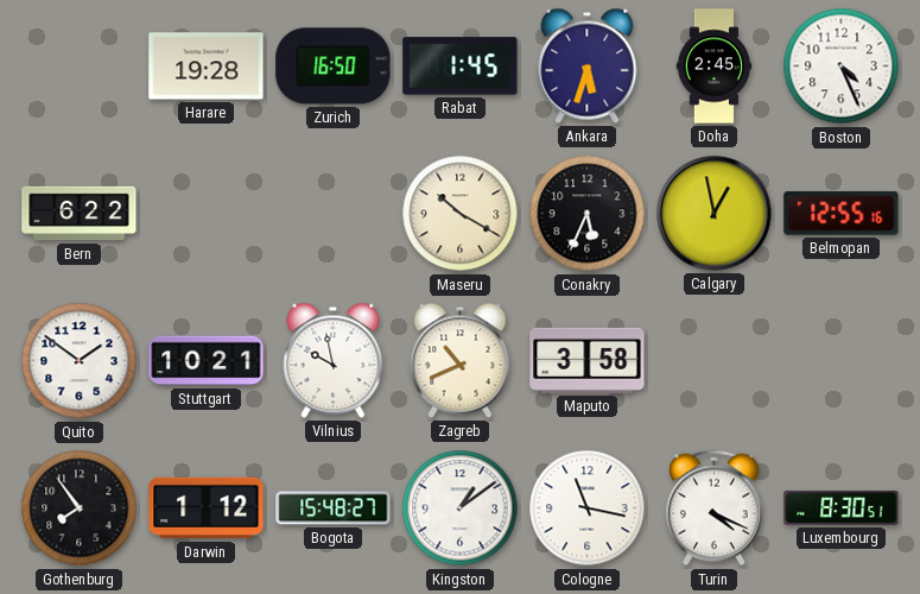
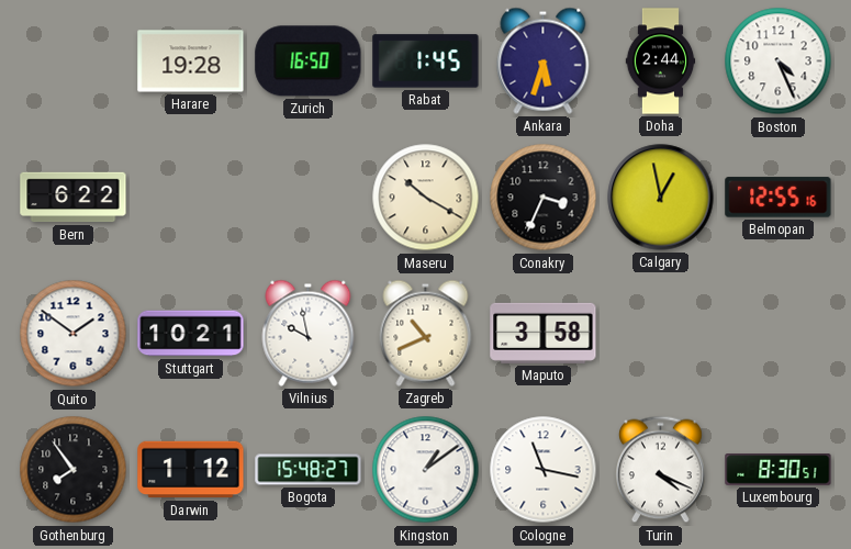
Doha: 2:45 -> 2:44 (661, 61)
Conakry: 5:34 -> 3:34 (544, 198)
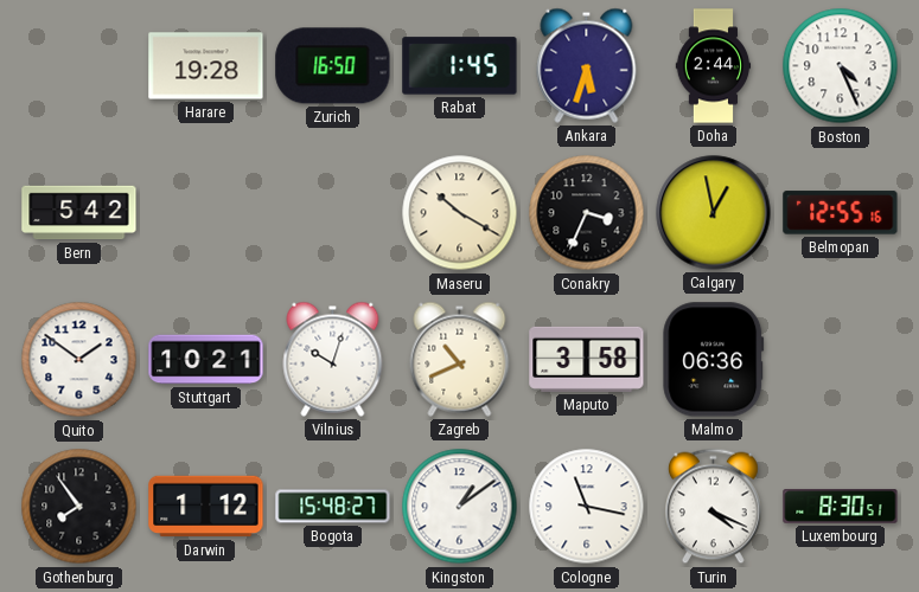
Bern: 6:22 -> 5:42 (79, 213)
Vilnius: 9:58 -> 10:03 (333, 359)
Malmo: none -> 06:36 (714, 360)
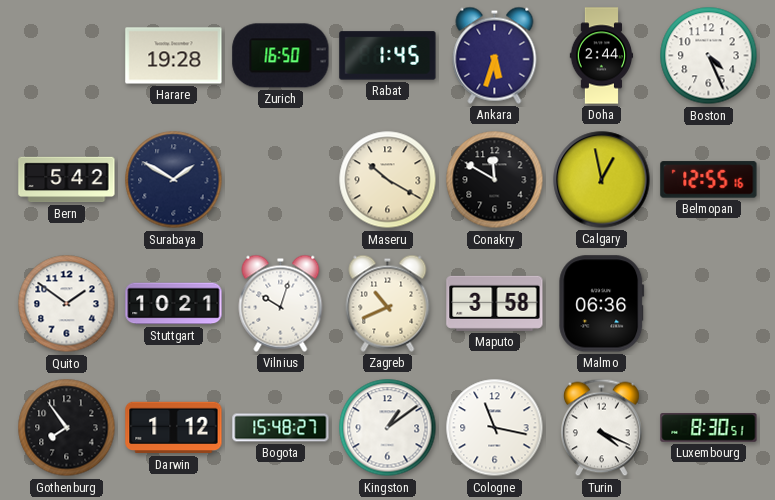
Surabaya: none -> 1:50 (174, 180)
Conakry: 3:34 -> 11:50 (495, 180)
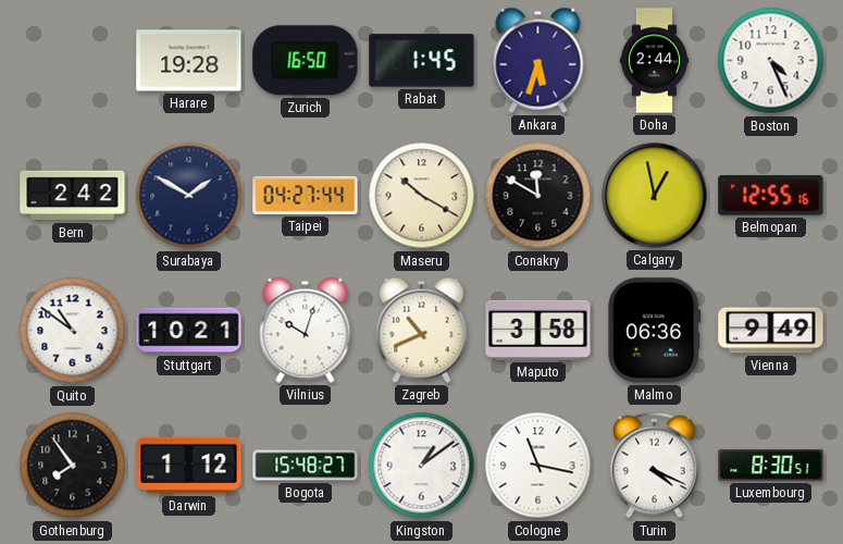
Bern: 5:42 -> 2:42 (73, 196)
Taipei: none -> 04:27 (306, 195)
Quito: 1:51 -> 10:51 (73, 331)
Vienna: none -> 9:49 (771, 331)
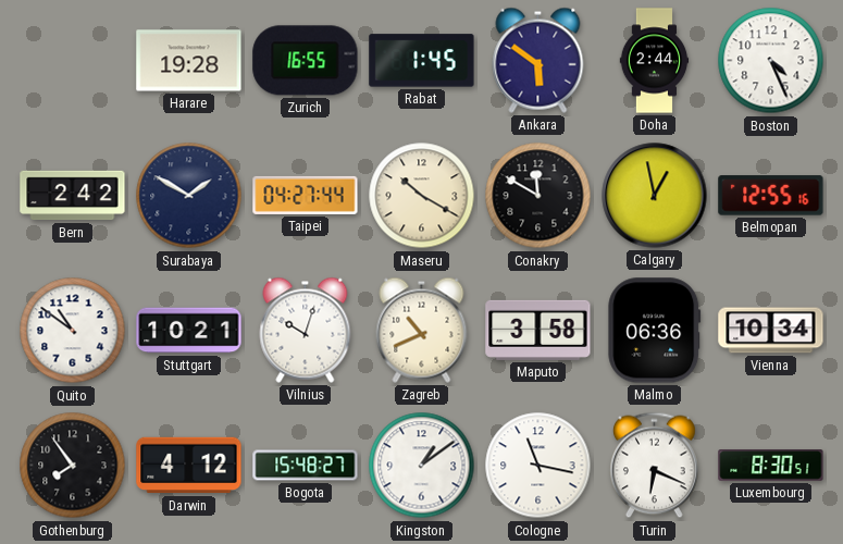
Zurich: 16:50 -> 16:55 (306, 61)
Ankara: 5:33 -> 5:51 (538, 60)
Vienna: 9:49 -> 10:34 (771, 331)
Darwin: 1:12 -> 4:12 (189, 466)
Turin: 4:19 -> 6:19 (655, 466)
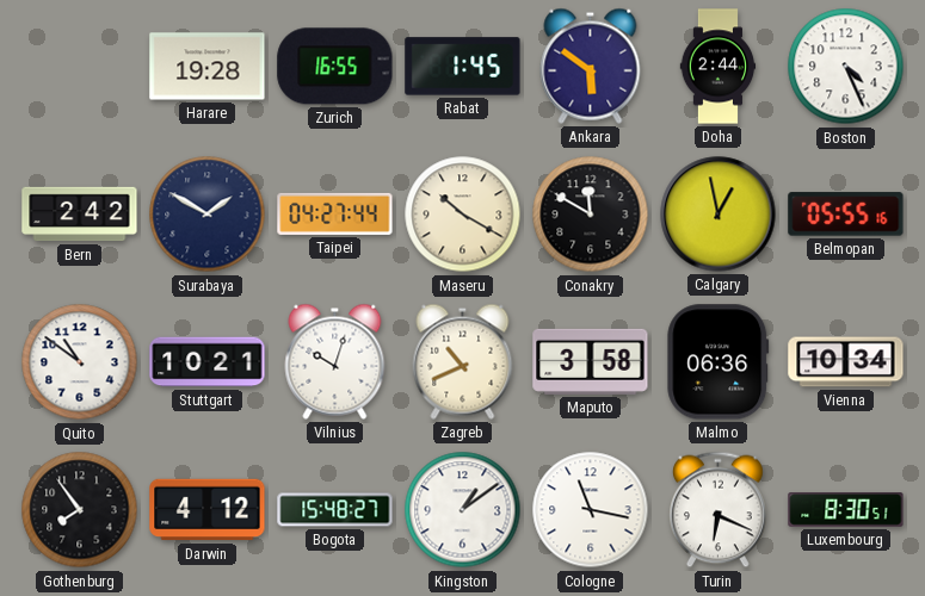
Belmopan: 12:55 -> 05:55 (846, 215)
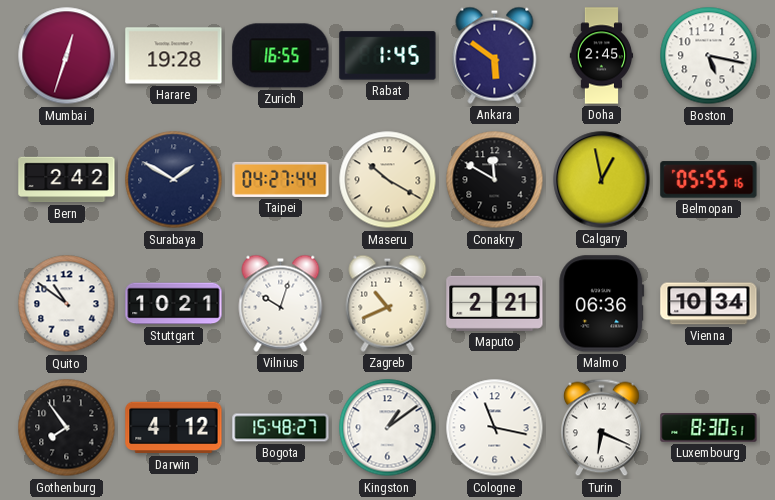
Mumbai: none -> 12:33 (67, 56)
Doha: 2:44 -> 2:45 (602, 56)
Boston: 4:26 -> 5:17 (709, 56)
Maputo: 3:58 -> 2:21 (495, 303)
